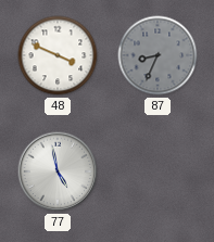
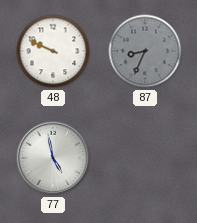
48: 3:49 -> 9:49 (53, 51)
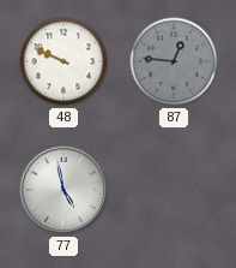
87: 8:34 -> 12:46 (174, 61)
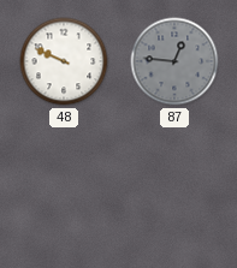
77: 4:58 -> none (63, 190)
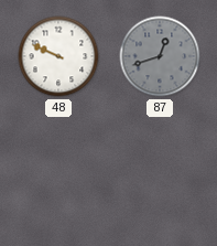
87: 12:46 -> 12:42 (160, 56)
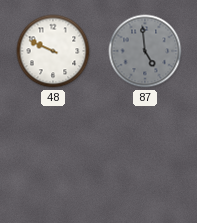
87: 12:42 -> 4:59 (145, 51)
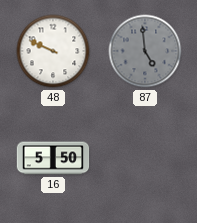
16: none -> 5:50 (53, 158)
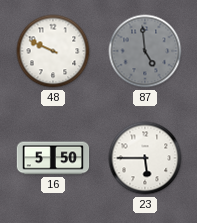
23: none -> 5:45 (145, 158)
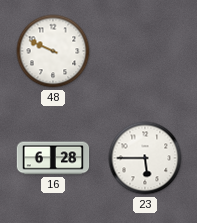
87: 4:59 -> none (145, 51)
16: 5:50 -> 6:28 (53, 158)
